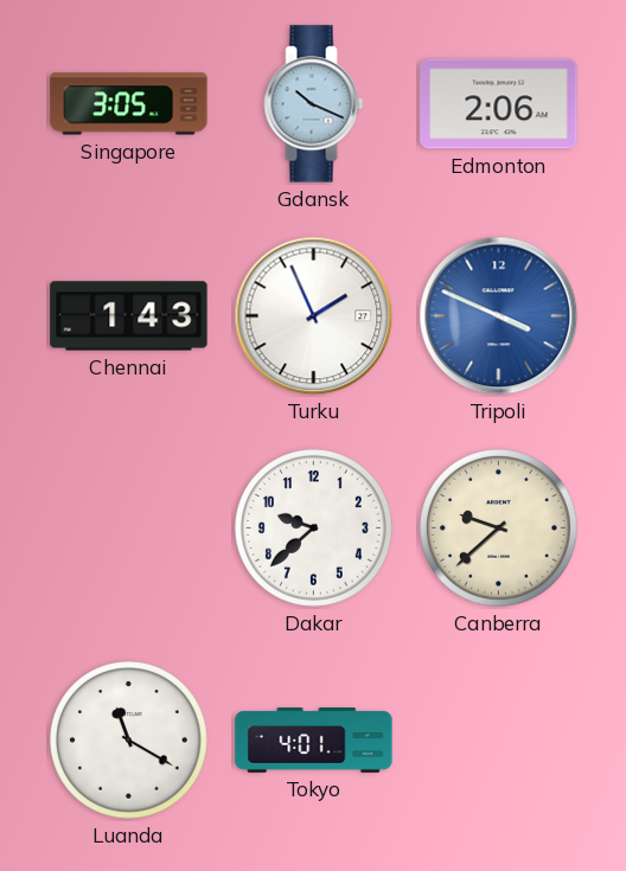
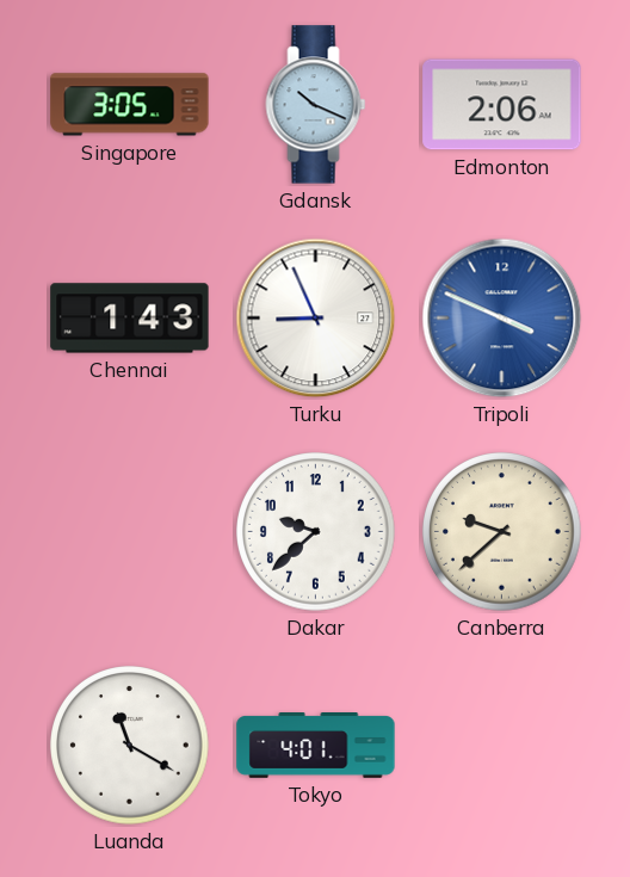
Turku: 1:56 -> 8:56 (316, 319)
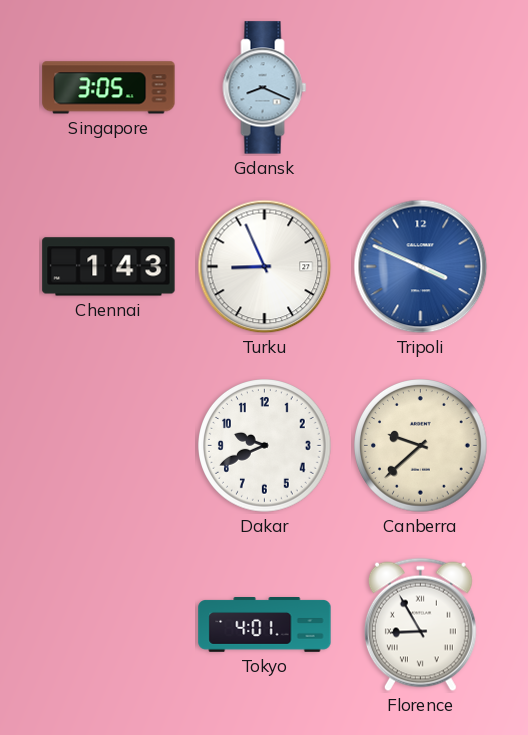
Gdansk: 10:19 -> 8:19 (265, 88)
Edmonton: 2:06 -> none (502, 105)
Dakar: 9:38 -> 9:41 (265, 446)
Luanda: 11:20 -> none (130, 746)
Florence: none -> 8:55 (420, 625)
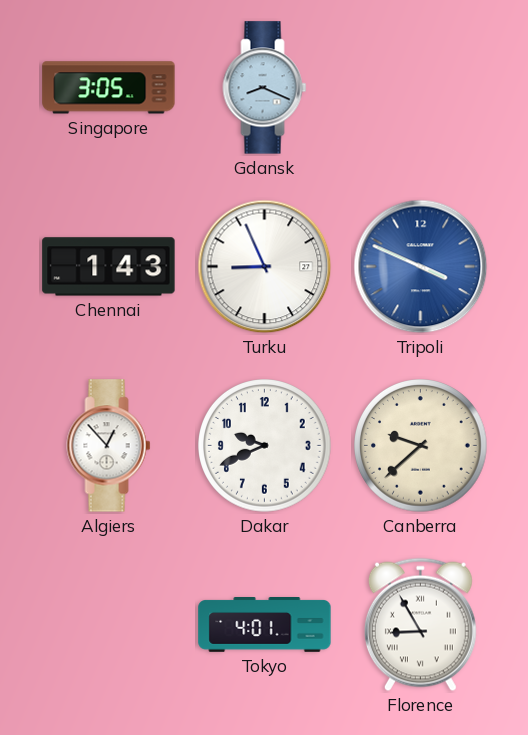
Algiers: none -> 12:53 (109, 446)
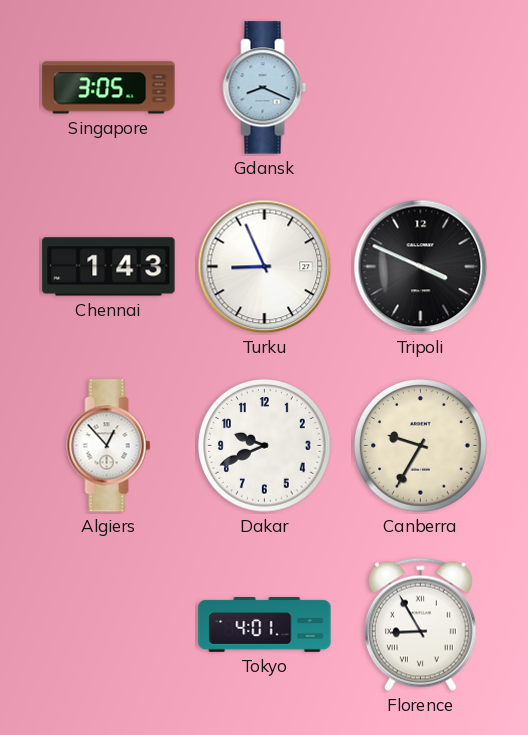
Tripoli dial: blue -> black (421, 267)
Canberra: 9:38 -> 9:35 (421, 446)
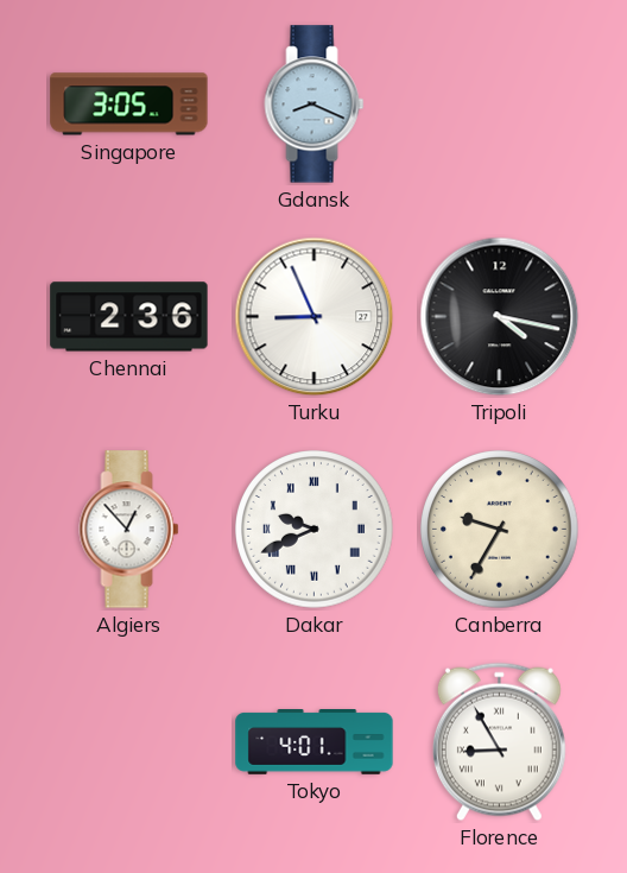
Chennai: 1:43 -> 2:36 (129, 317)
Tripoli: 3:49 -> 4:17 (500, 317)
Dakar numerals: Arabic -> Roman (315, 530)
